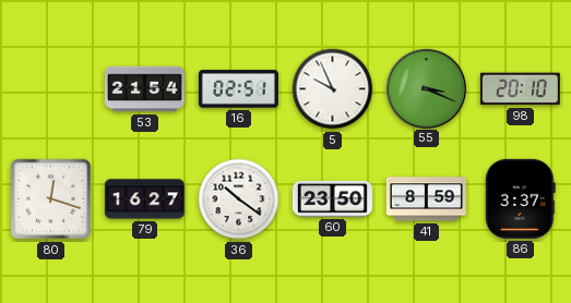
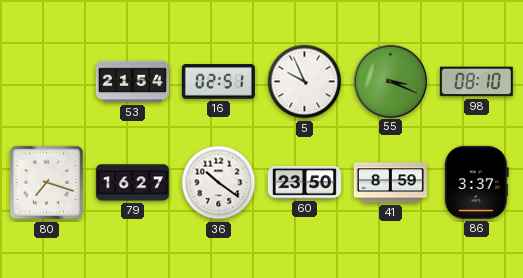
98: 20:10 -> 08:10 (476, 82)
80: 12:18 -> 7:18 (47, 183)
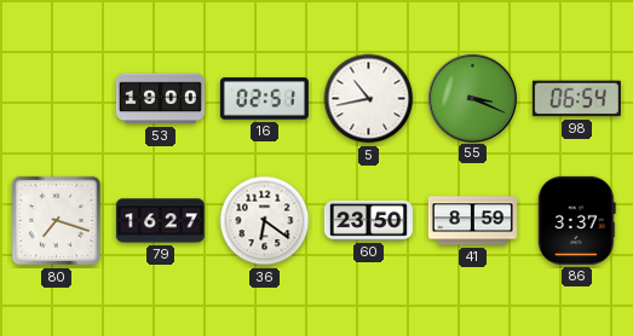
53: 21:54 -> 19:00 (160, 99)
5: 9:56 -> 10:43 (369, 99)
98: 08:10 -> 06:54 (576, 99)
36: 10:21 -> 6:21 (265, 221)
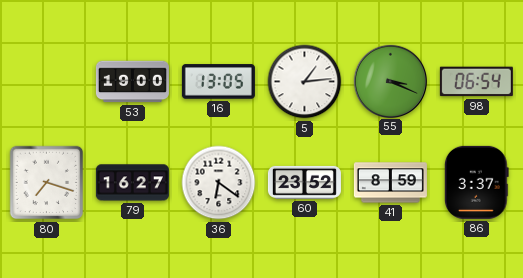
16: 02:51 -> 13:05 (218, 82)
5: 10:43 -> 1:14 (305, 82)
60: 23:50 -> 23:52 (304, 182)
